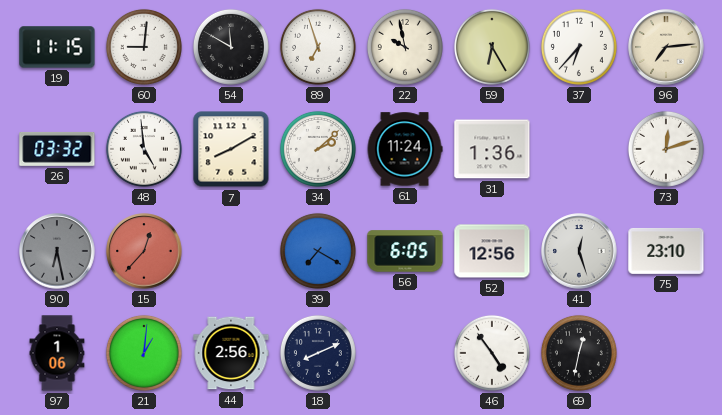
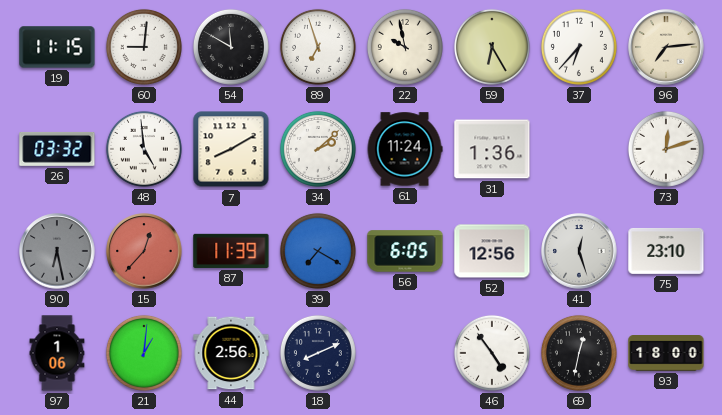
87: none -> 11:39 (231, 251)
93: none -> 18:00 (666, 353)
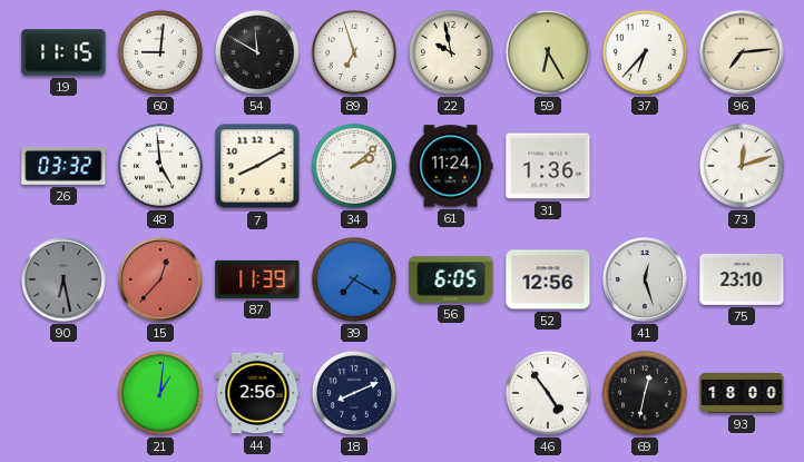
97: 1:06 -> none (57, 353)
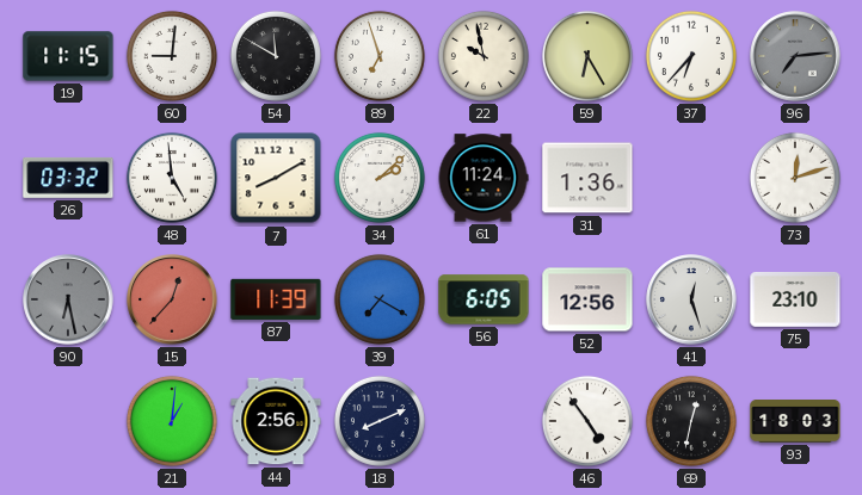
96 dial: cream -> grey (795, 56)
93: 18:00 -> 18:03 (795, 421)
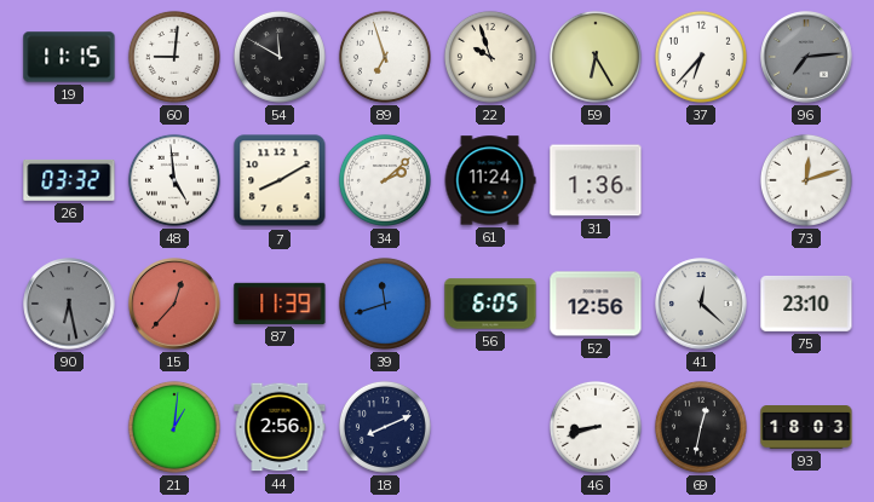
22: 9:58 -> 9:57 (490, 57)
39: 7:20 -> 11:42 (385, 304)
41: 12:27 -> 12:22 (701, 304)
46: 4:54 -> 8:42 (596, 427)
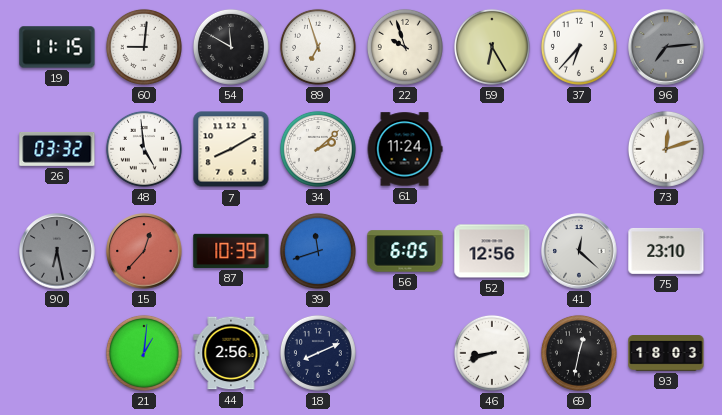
31: 1:36 -> none (596, 180)
87: 11:39 -> 10:39 (231, 251)
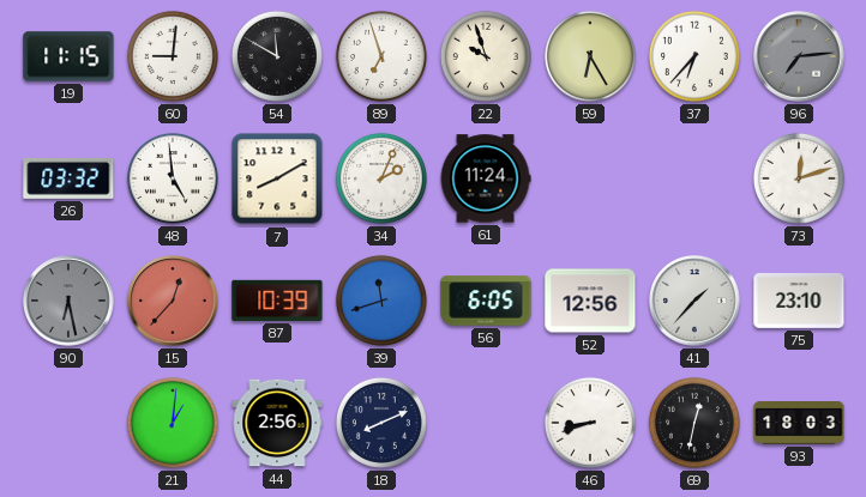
34: 2:08 -> 2:04 (381, 178)
41: 12:22 -> 1:37 (694, 301)
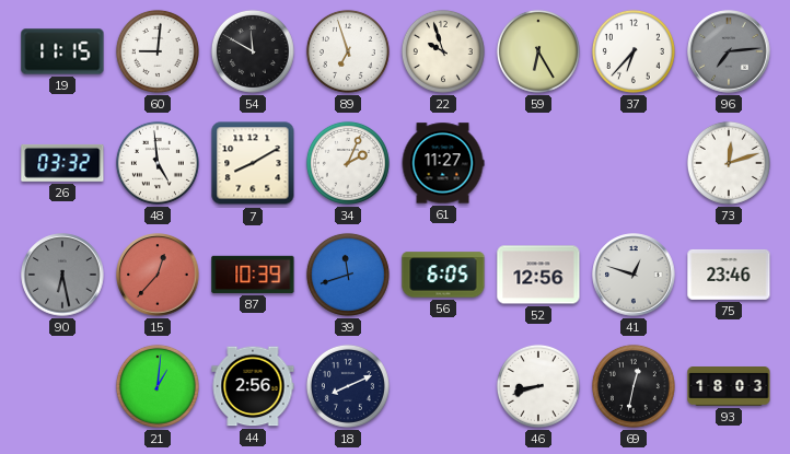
61: 11:24 -> 11:27 (443, 163)
41: 1:37 -> 12:48 (634, 275)
75: 23:10 -> 23:46 (729, 275)
